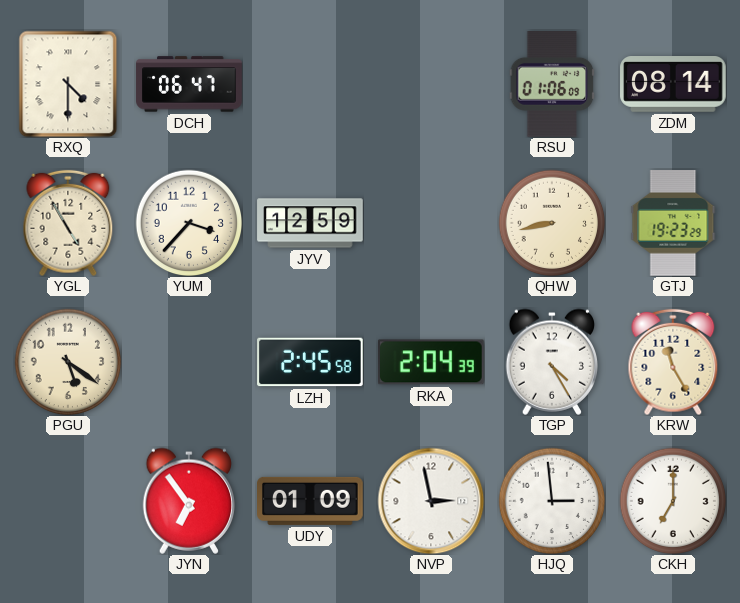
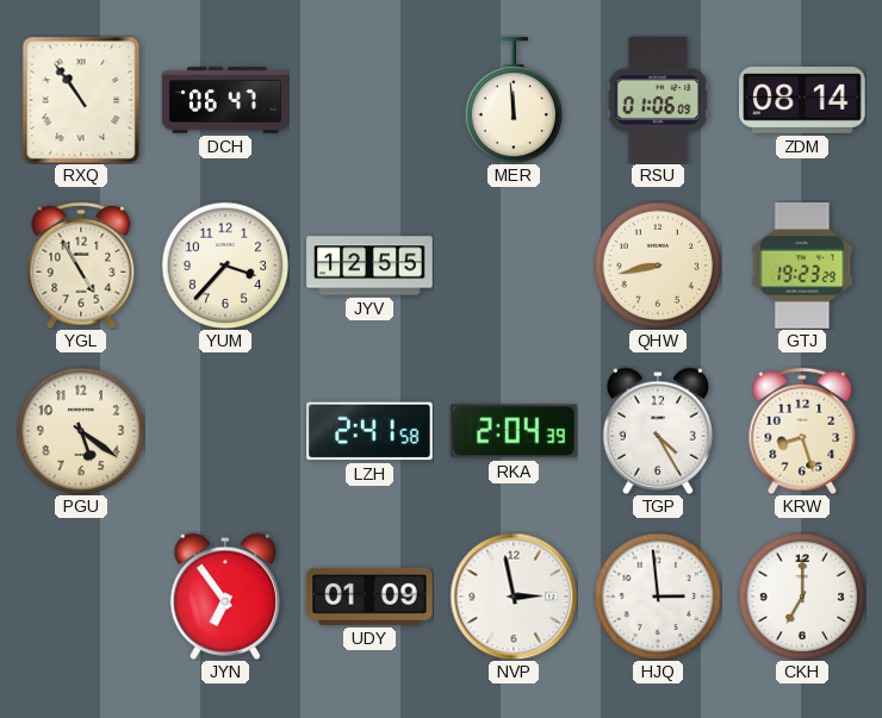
RXQ: 4:30 -> 10:54 (81, 100)
MER: none -> 11:59 (513, 100)
JYV: 12:59 -> 12:55 (369, 266)
LZH: 2:45 -> 2:41 (369, 431)
KRW: 11:25 -> 8:27 (802, 431)
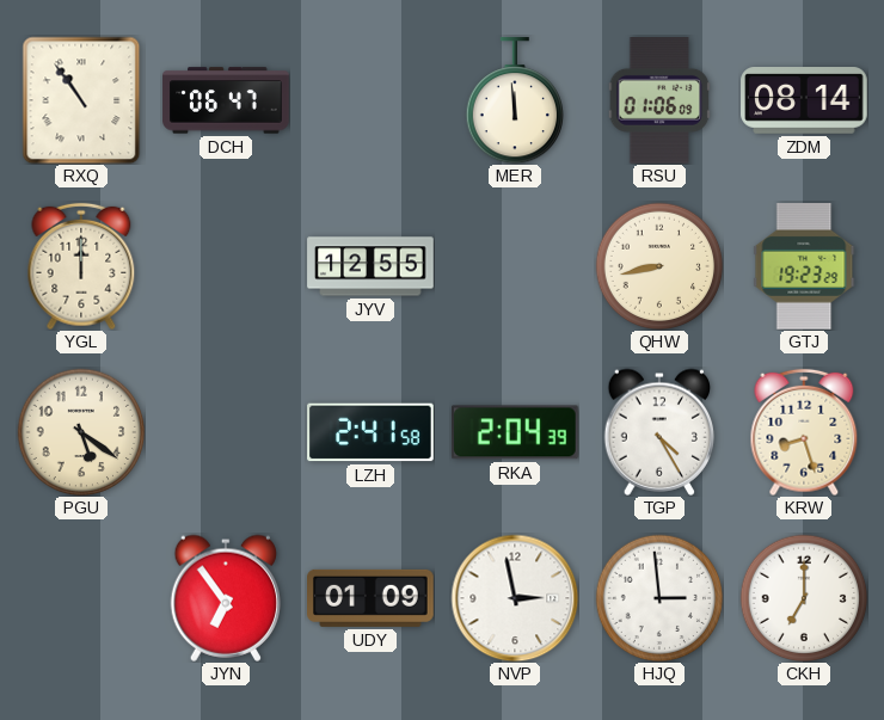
YGL: 4:55 -> 12:00 (81, 266)
YUM: 3:37 -> none (225, 266)
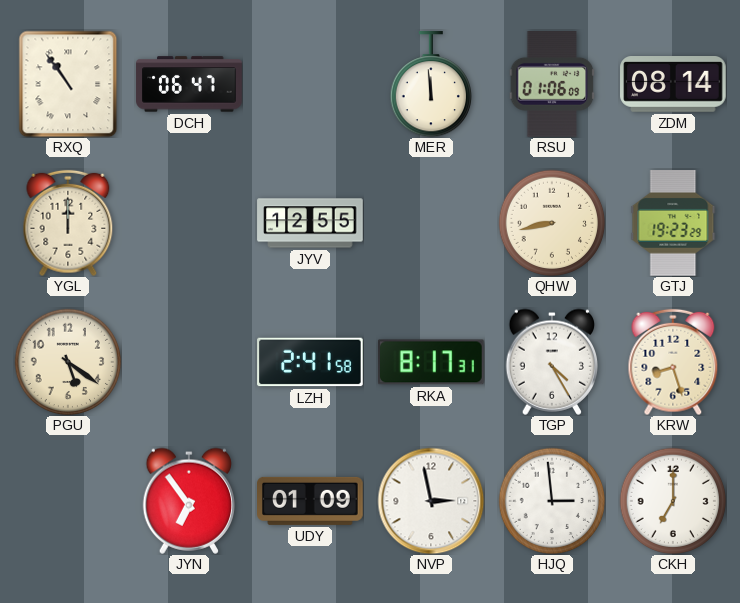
RKA: 2:04 -> 8:17 (431, 362)
